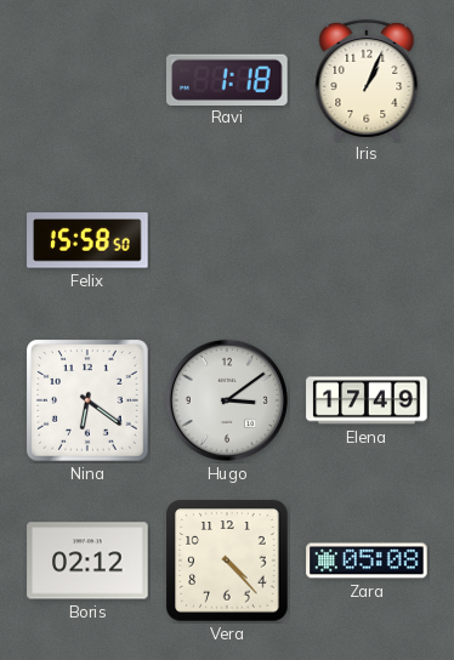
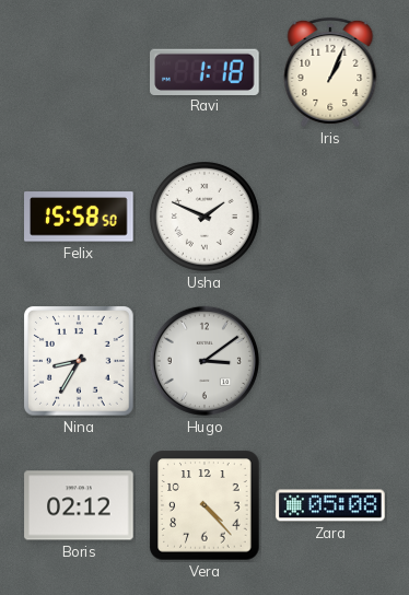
Usha: none -> 1:49 (204, 217)
Nina: 6:21 -> 8:35 (79, 361)
Elena: 17:49 -> none (367, 400)
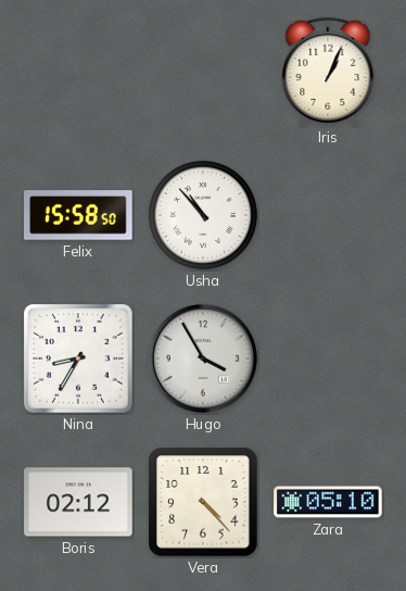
Ravi: 1:18 -> none (206, 71)
Usha: 1:49 -> 10:53 (203, 215)
Hugo: 3:09 -> 3:55 (203, 359)
Zara: 05:08 -> 05:10 (328, 502)
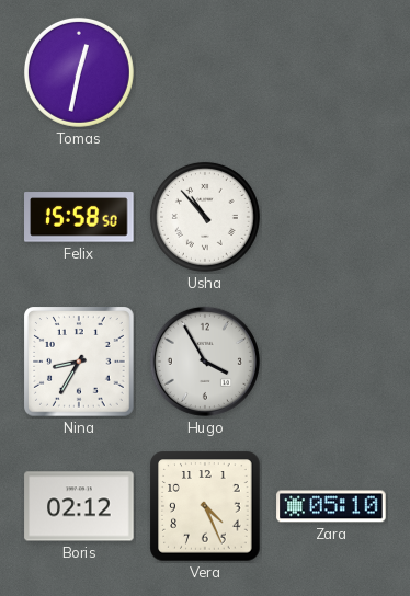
Tomas: none -> 12:32 (79, 72)
Iris: 1:04 -> none (328, 72)
Vera: 4:23 -> 4:26 (205, 506)
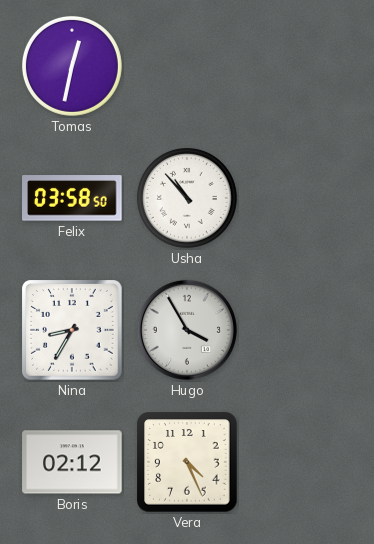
Felix: 15:58 -> 03:58 (73, 198)
Zara: 05:10 -> none (331, 506)
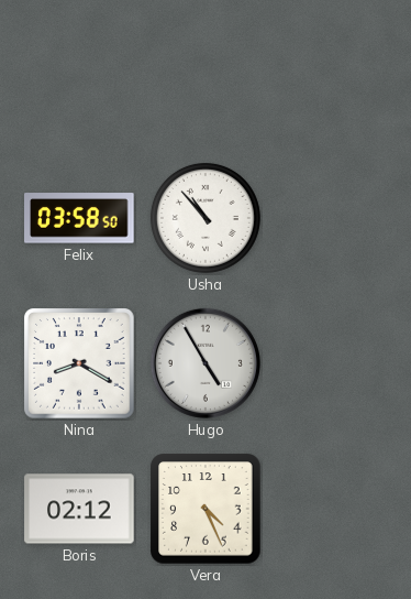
Tomas: 12:32 -> none (72, 66)
Nina: 8:35 -> 8:20 (79, 363)
Hugo: 3:55 -> 4:55 (205, 363)
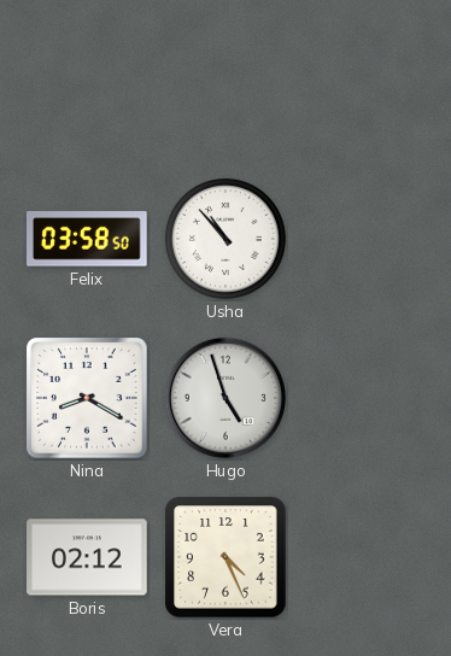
Hugo: 4:55 -> 4:57 (225, 398)
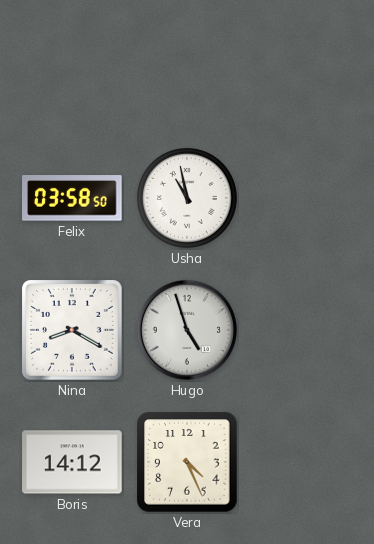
Usha: 10:53 -> 10:58 (187, 198)
Boris: 02:12 -> 14:12 (72, 462)
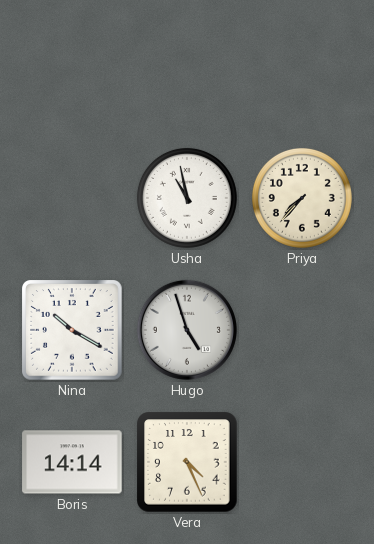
Felix: 03:58 -> none (73, 198)
Priya: none -> 7:37 (302, 198)
Nina: 8:20 -> 10:20 (72, 330)
Boris: 14:12 -> 14:14 (72, 462)
